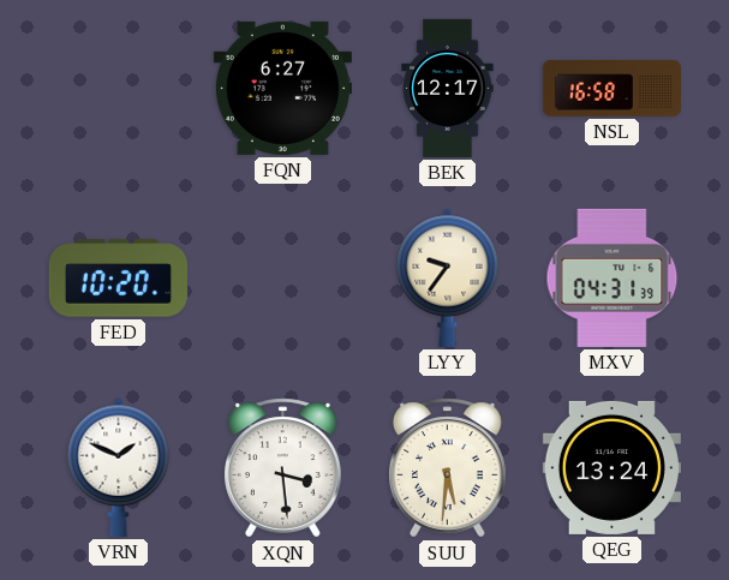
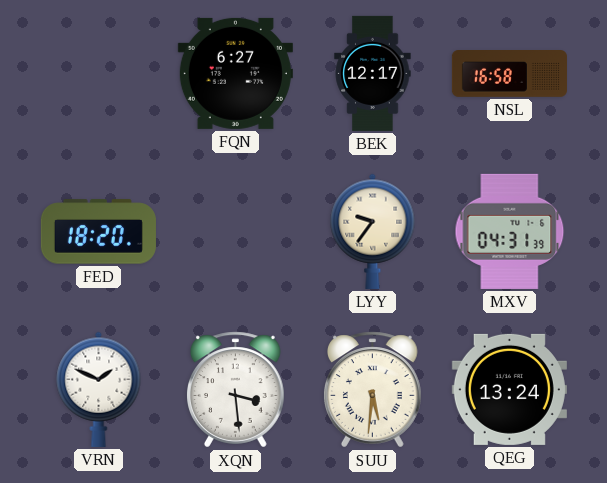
FED: 10:20 -> 18:20 (98, 232)
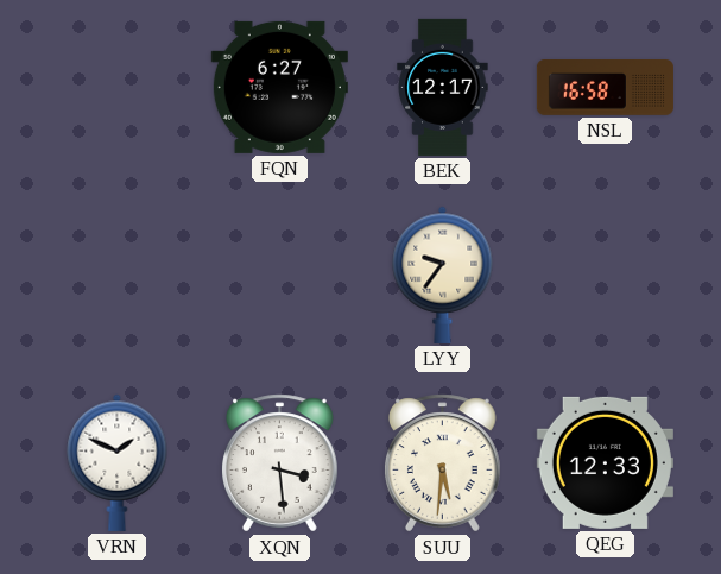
FED: 18:20 -> none (98, 232)
MXV: 04:31 -> none (510, 231)
QEG: 13:24 -> 12:33 (605, 462)
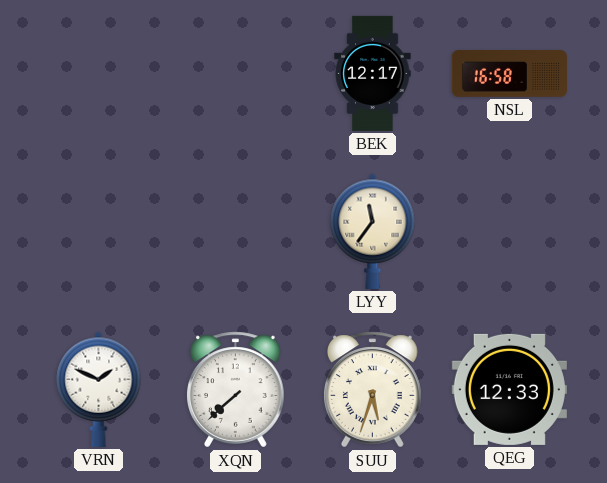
FQN: 6:27 -> none (279, 87)
LYY: 9:36 -> 11:36 (373, 231)
XQN: 3:29 -> 7:38 (236, 390)
SUU: 5:31 -> 5:33 (373, 390)
